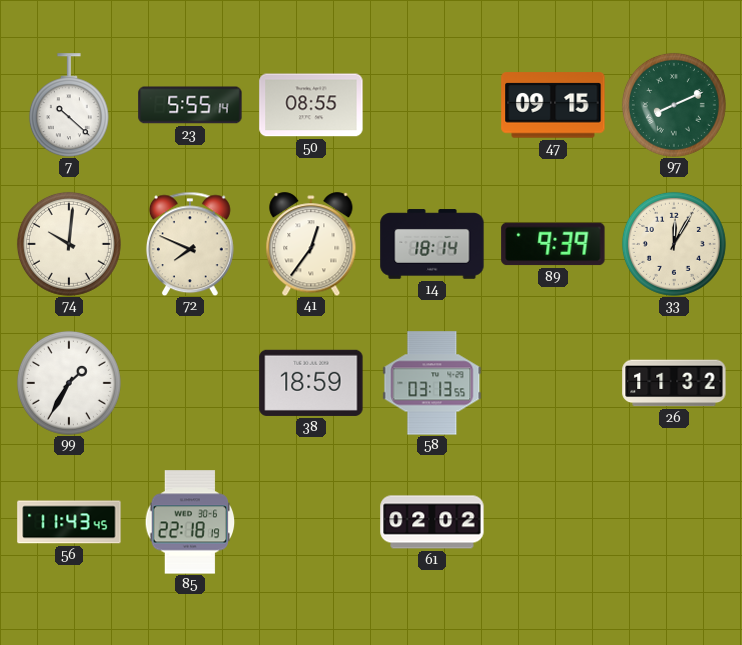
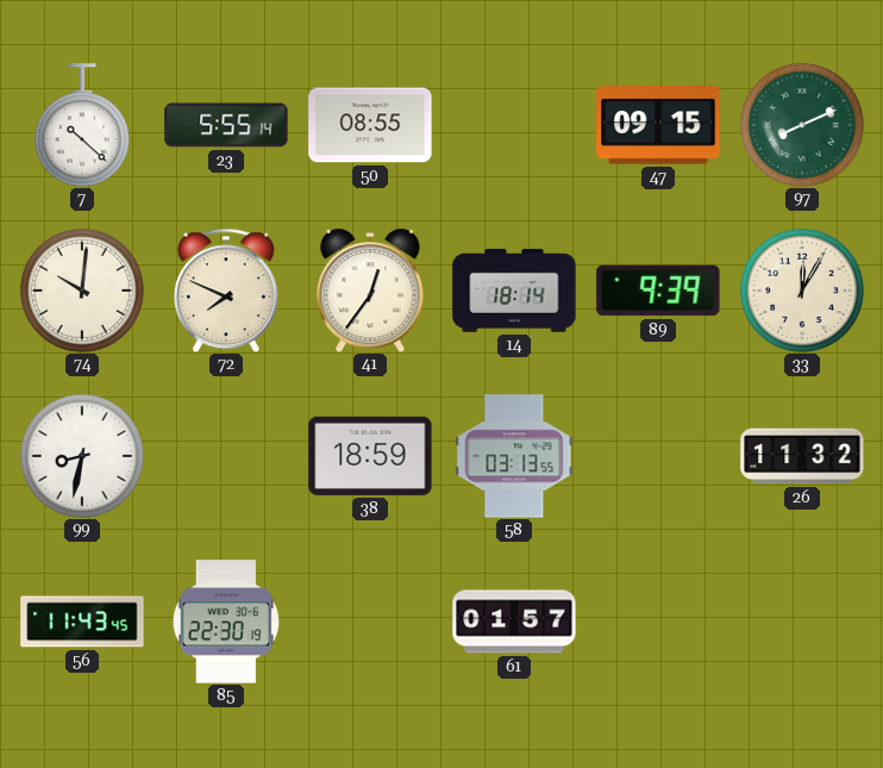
99: 1:35 -> 8:32 (82, 456)
85: 22:18 -> 22:30 (226, 622)
61: 02:02 -> 01:57 (514, 622)
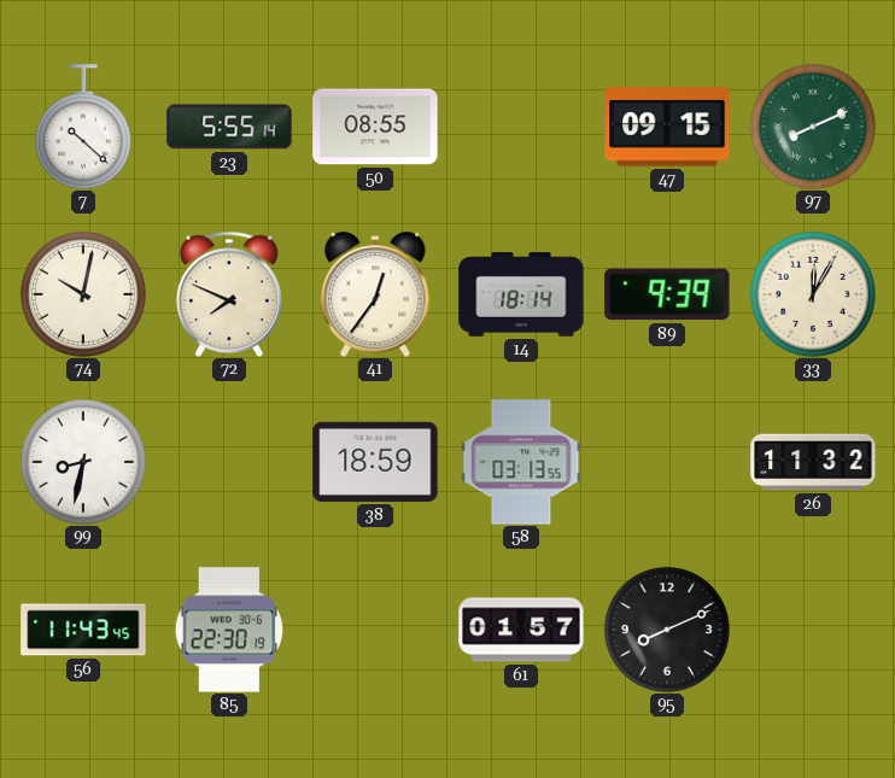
74: 10:01 -> 10:02 (83, 294)
95: none -> 8:11 (667, 630)
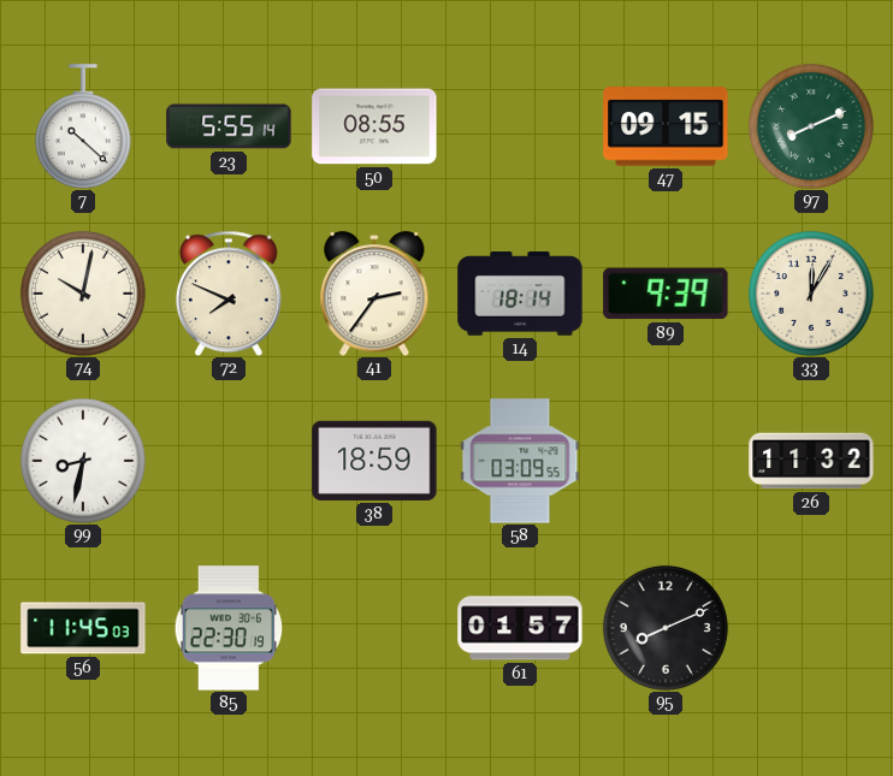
41: 12:36 -> 2:36 (374, 294)
58: 03:13 -> 03:09 (520, 461)
56: 11:43 -> 11:45 (83, 628)
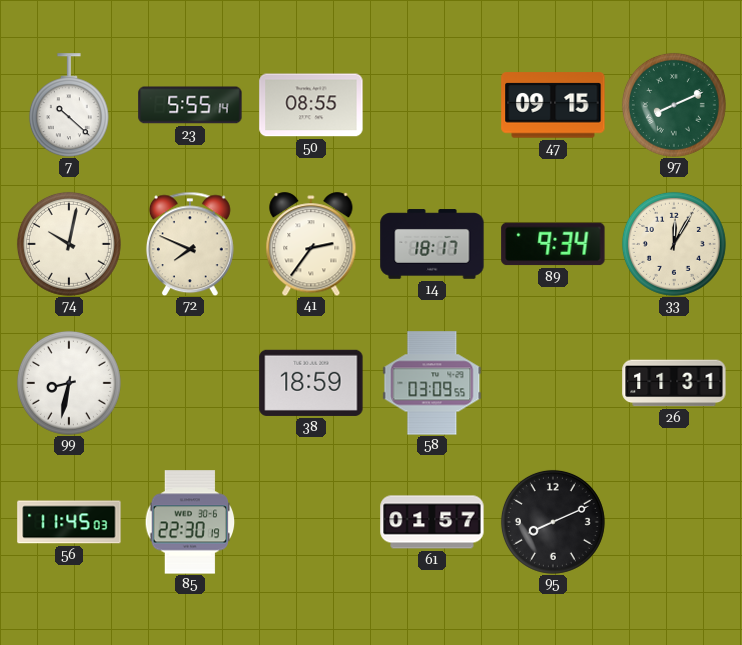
14: 18:14 -> 18:17 (432, 244)
89: 9:39 -> 9:34 (553, 244)
26: 11:32 -> 11:31 (674, 383)
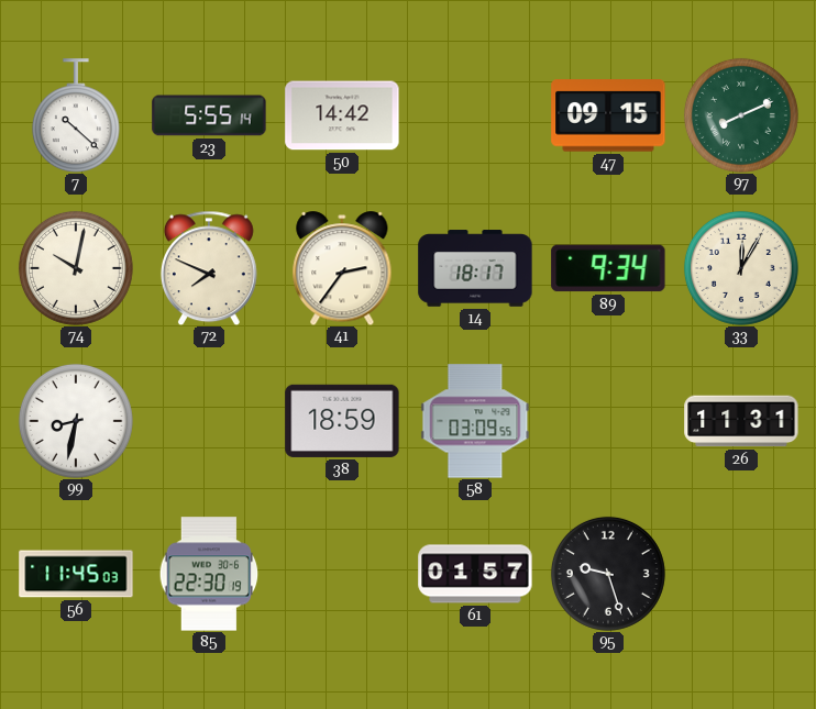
50: 08:55 -> 14:42 (342, 115)
95: 8:11 -> 9:27 (608, 574)
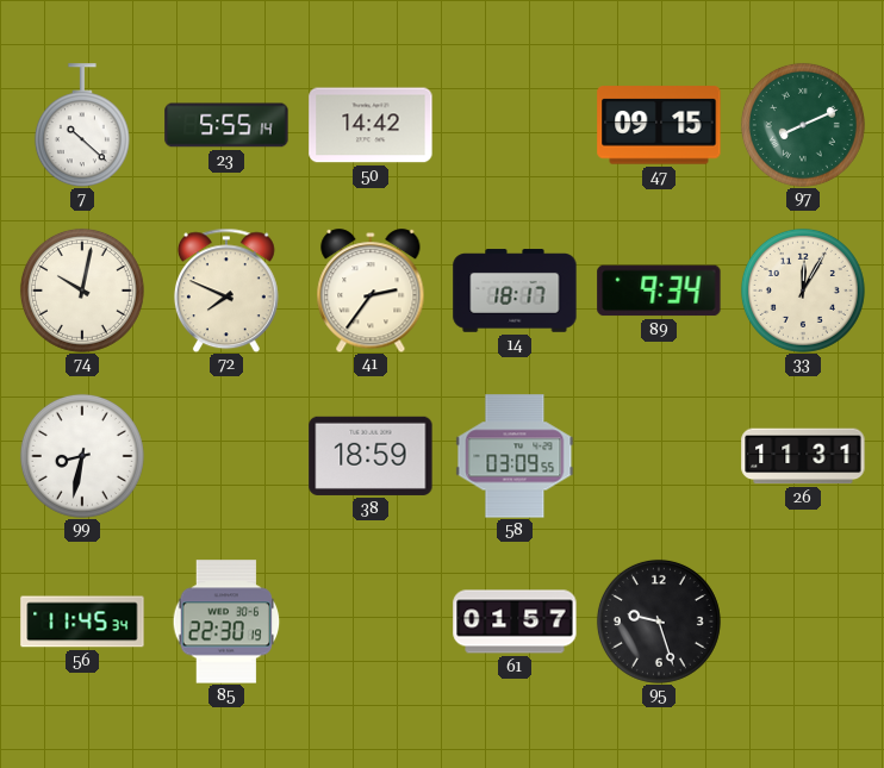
56: 11:45:03 -> 11:45:34 (82, 622)
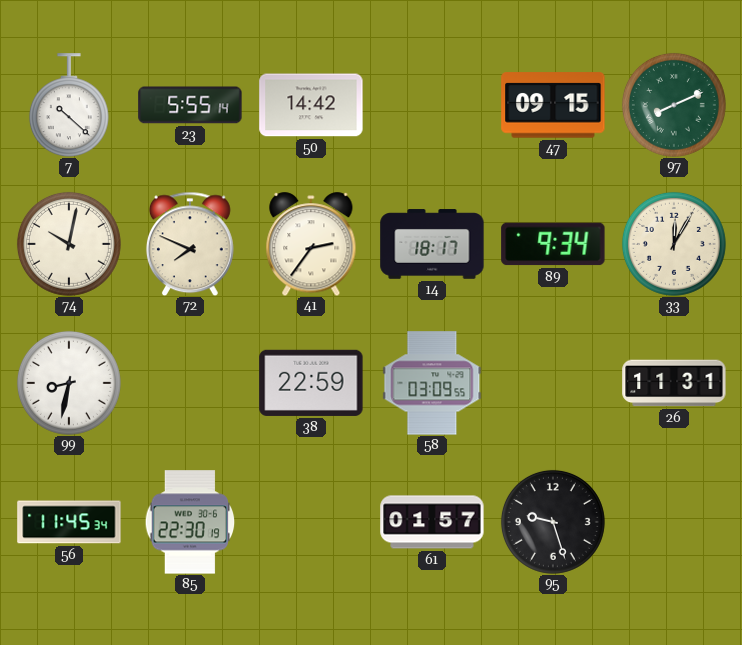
38: 18:59 -> 22:59 (311, 383)
